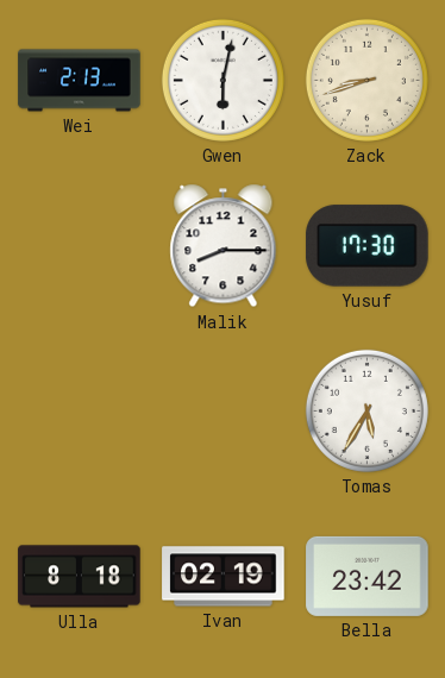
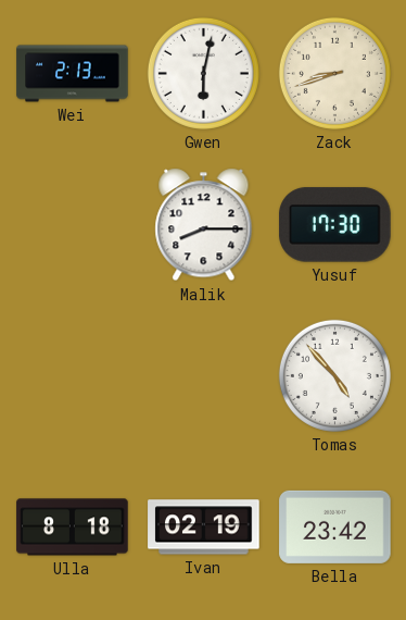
Tomas: 5:35 -> 4:53 (334, 375)
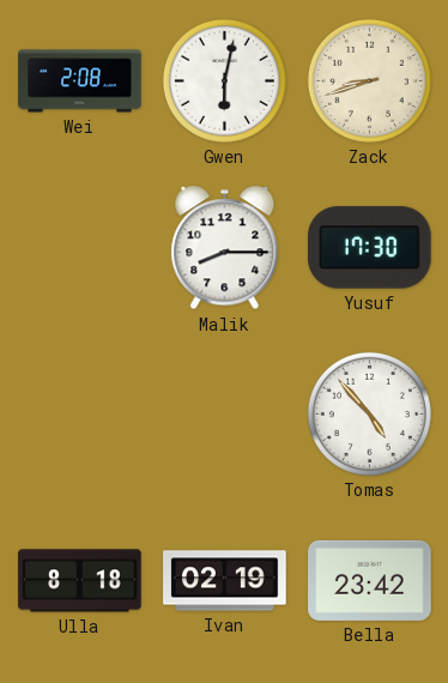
Wei: 2:13 -> 2:08 (80, 81)
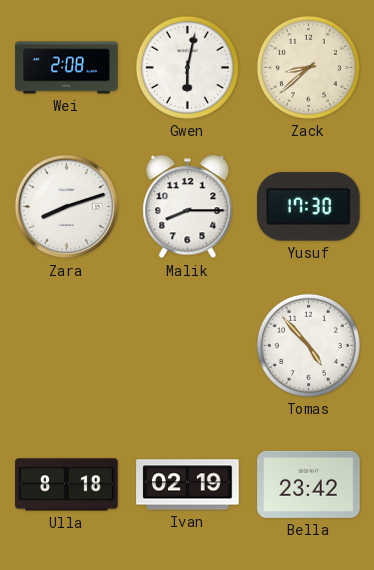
Zack: 8:42 -> 8:38 (308, 67)
Zara: none -> 8:12 (67, 207)
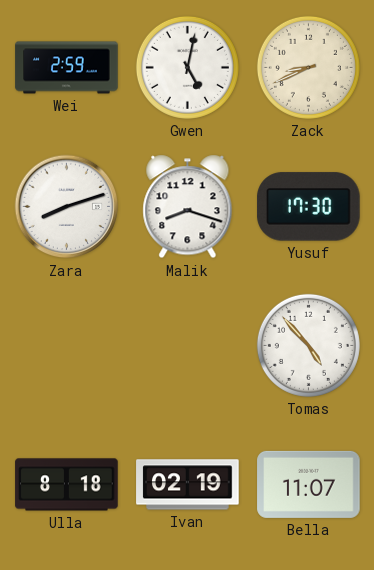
Wei: 2:08 -> 2:59 (67, 68)
Gwen: 6:02 -> 5:02 (187, 67)
Zack: 8:38 -> 8:41 (308, 67)
Malik: 8:15 -> 8:18 (188, 207)
Bella: 23:42 -> 11:07 (309, 484)
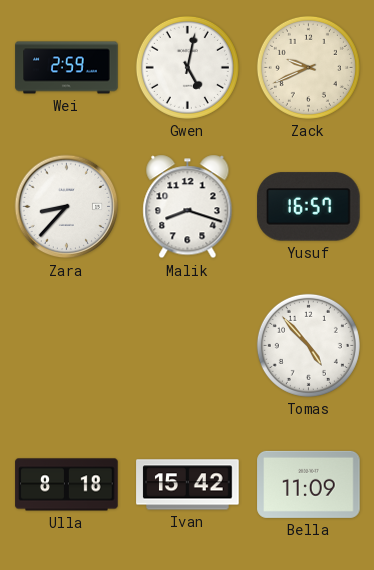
Zack: 8:41 -> 9:41 (308, 67)
Zara: 8:12 -> 8:37 (67, 207)
Yusuf: 17:30 -> 16:57 (309, 207)
Ivan: 02:19 -> 15:42 (188, 485)
Bella: 11:07 -> 11:09 (309, 484)
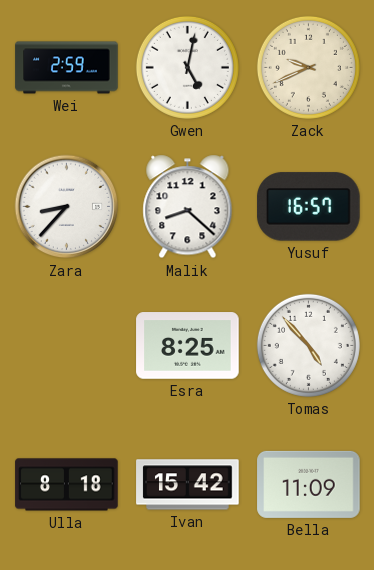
Malik: 8:18 -> 8:22 (188, 207)
Esra: none -> 8:25 (188, 346)
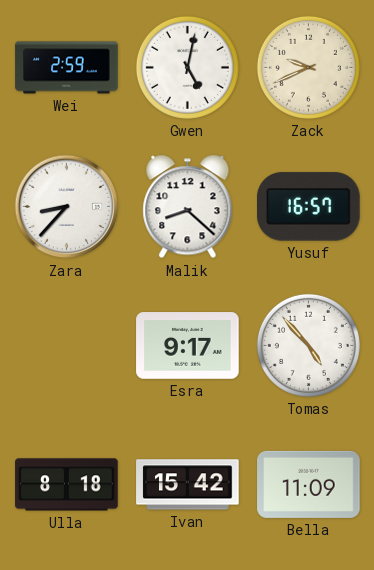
Esra: 8:25 -> 9:17 (188, 346)
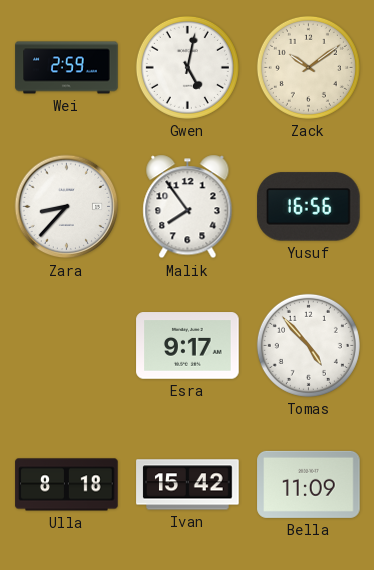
Zack: 9:41 -> 10:09 (308, 67)
Malik: 8:22 -> 7:54 (188, 207)
Yusuf: 16:57 -> 16:56 (309, 207)
